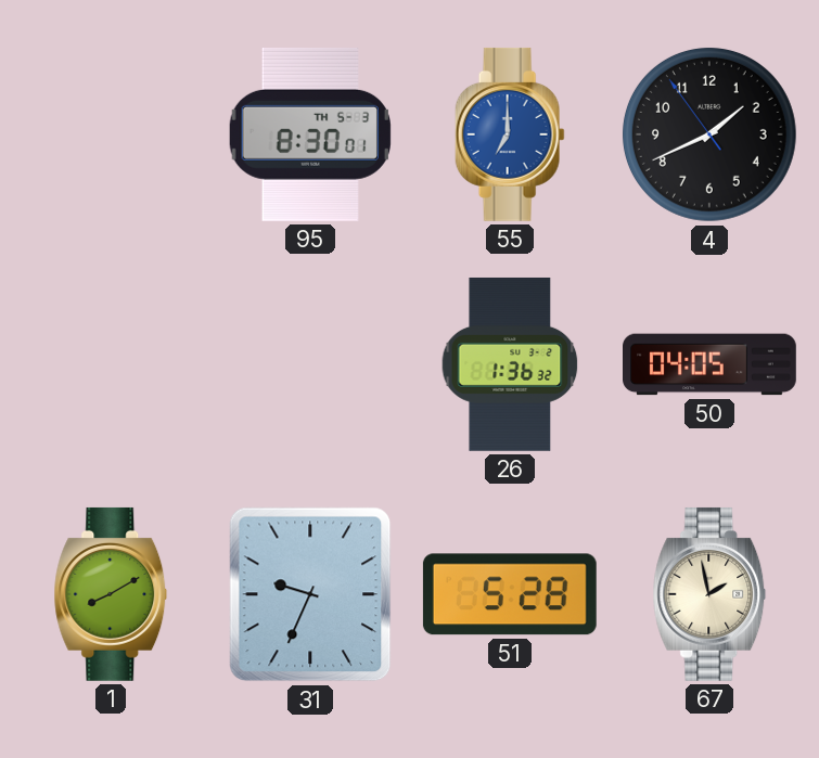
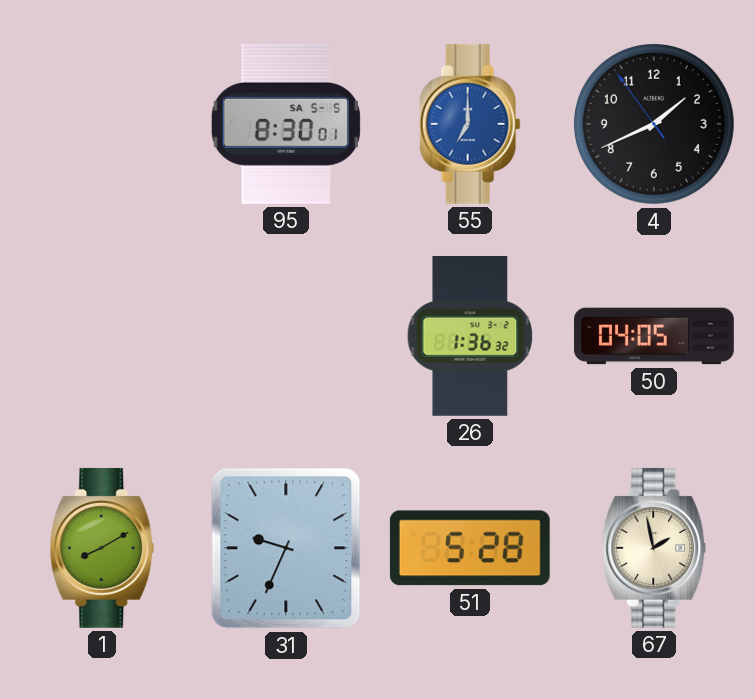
95 date: TH 5-3 -> SA 5-5 (286, 124)
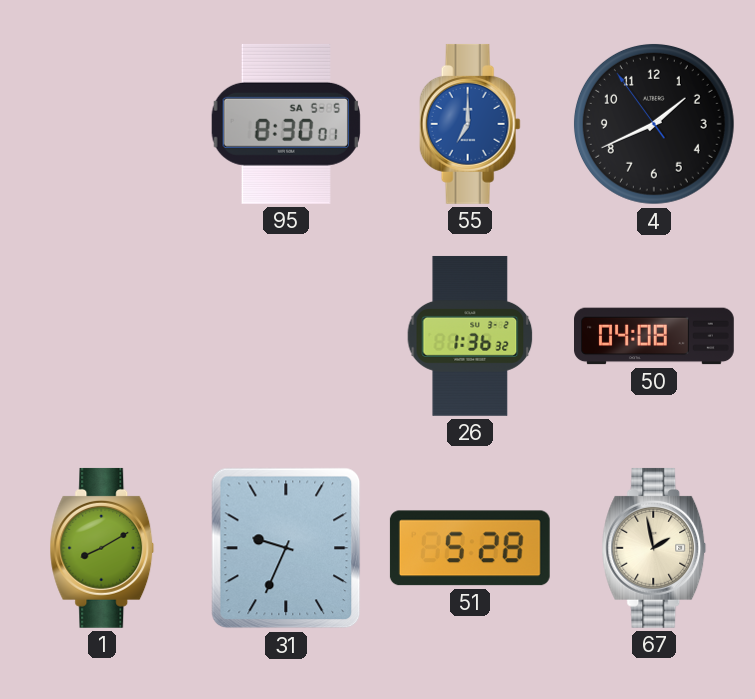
50: 04:05 -> 04:08 (655, 336)
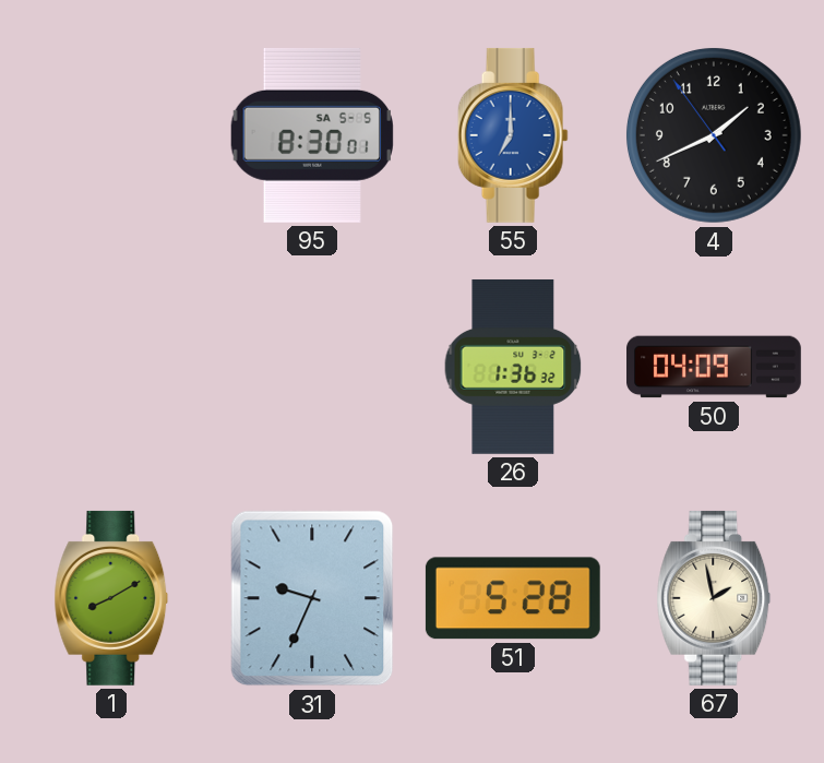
50: 04:08 -> 04:09 (715, 367)
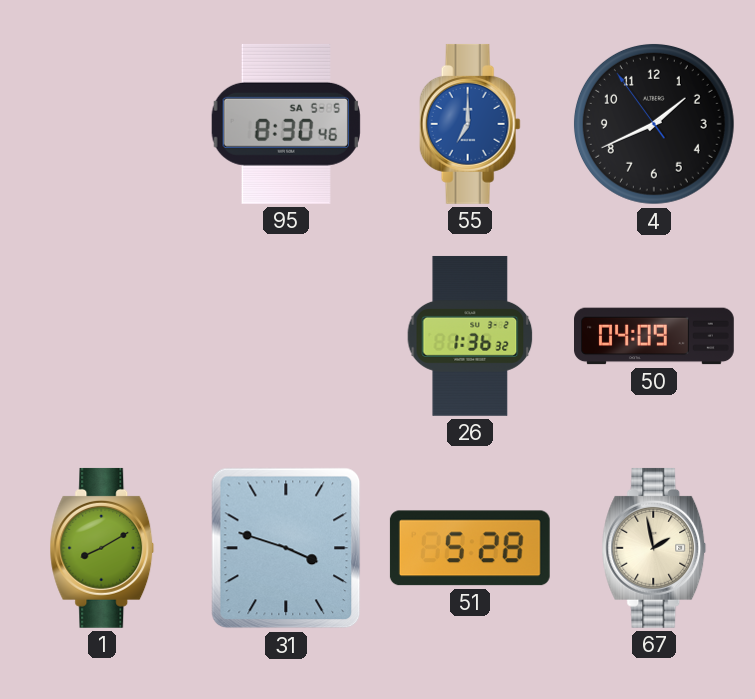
95: 8:30:01 -> 8:30:46 (286, 124)
31: 9:34 -> 3:48 (286, 548)
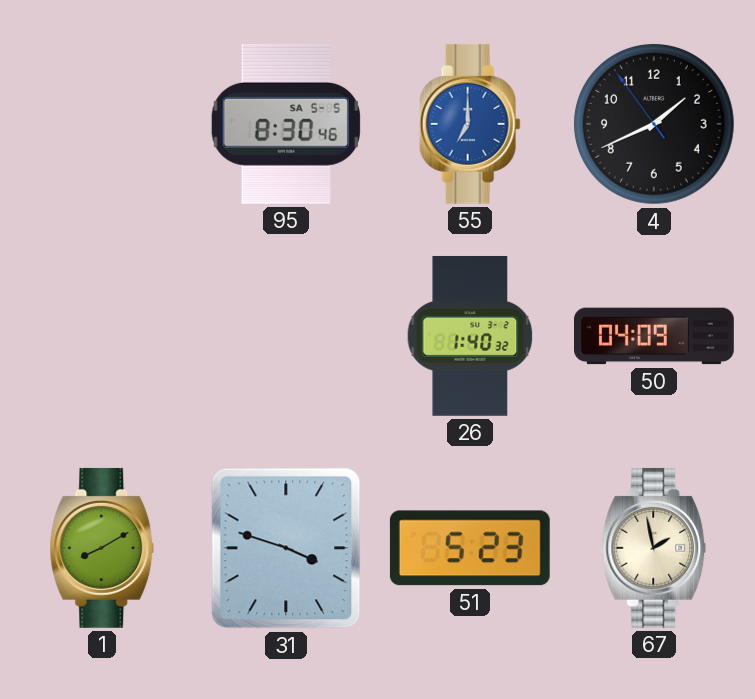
26: 1:36 -> 1:40 (470, 336)
51: 5:28 -> 5:23 (470, 548)
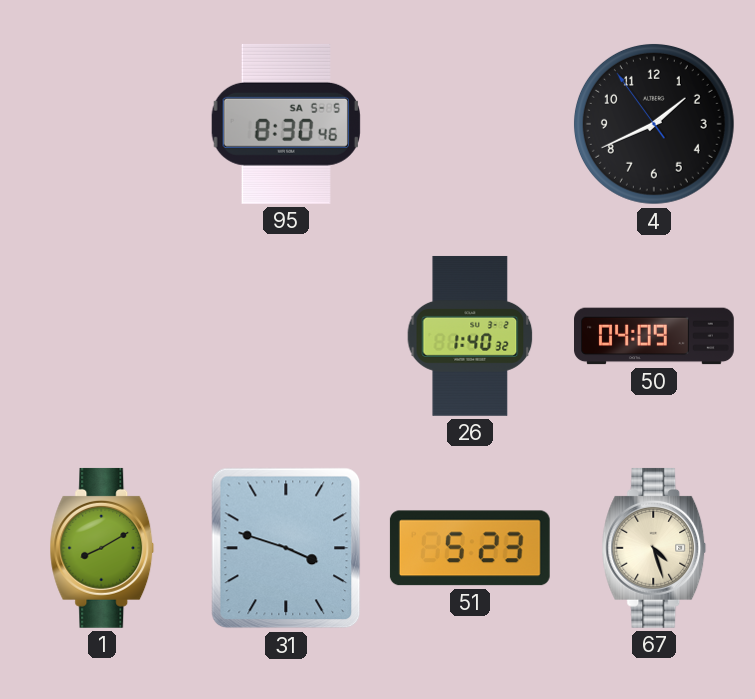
55: 7:00 -> none (470, 124)
67: 1:58 -> 4:27 (654, 548)
